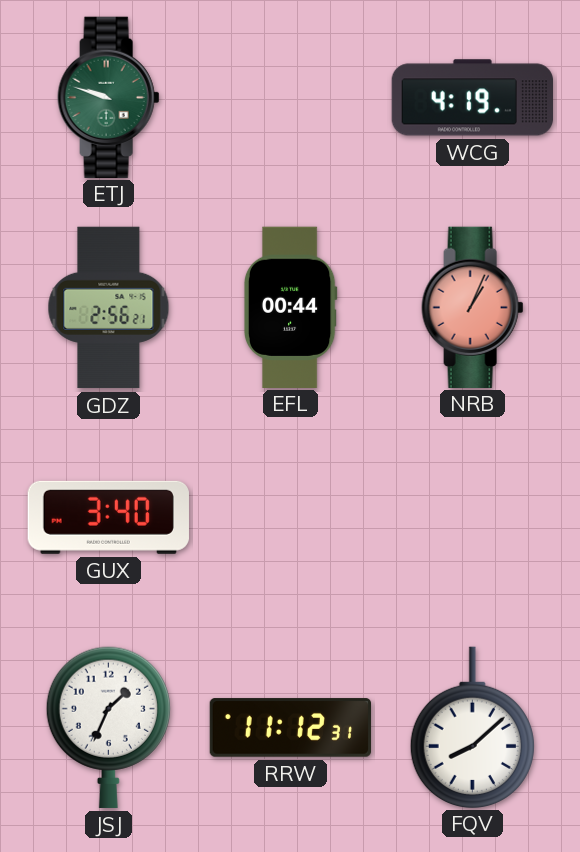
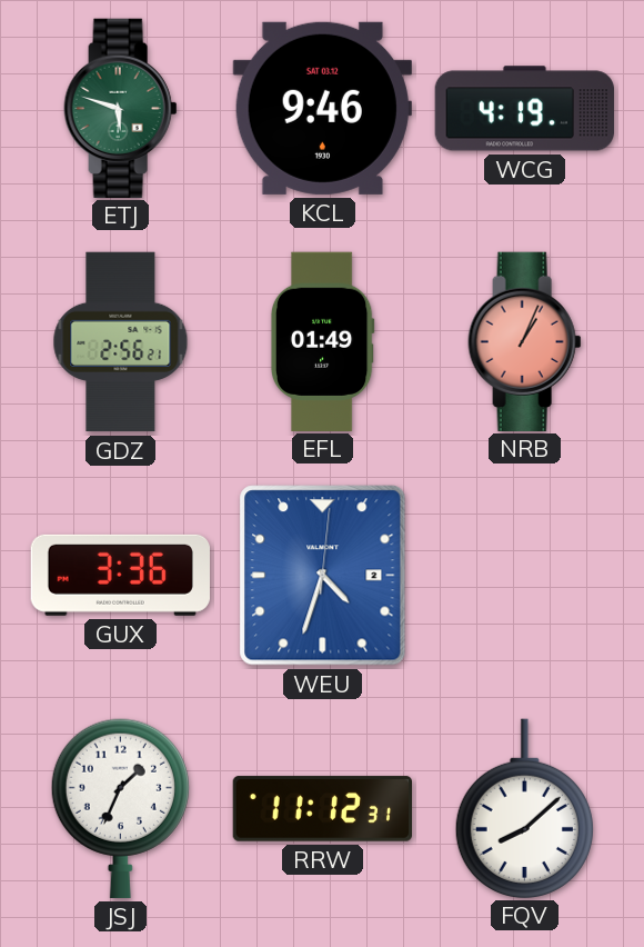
ETJ: 9:48 -> 5:48 (121, 108)
KCL: none -> 9:46 (322, 108)
EFL: 00:44 -> 01:49 (322, 341)
GUX: 3:40 -> 3:36 (120, 575)
WEU: none -> 4:33 (323, 576)
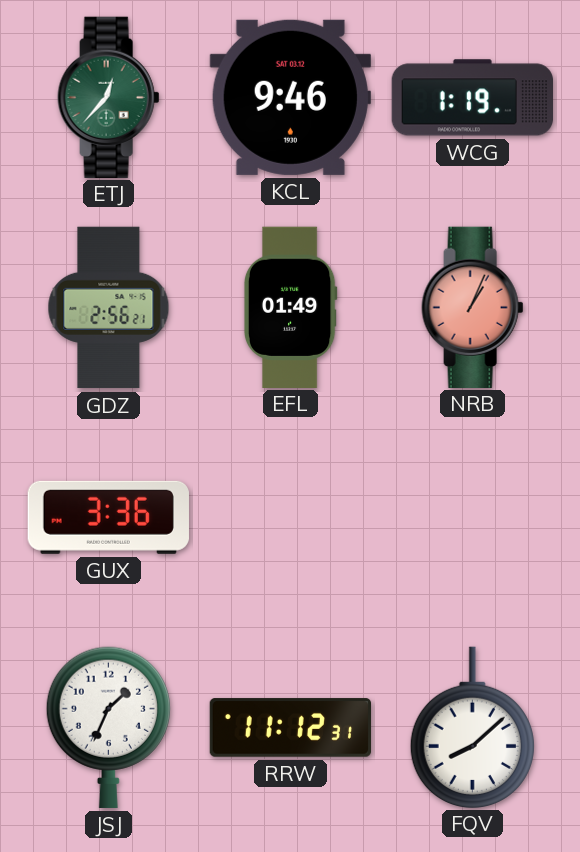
ETJ: 5:48 -> 12:37 (109, 97)
WCG: 4:19 -> 1:19 (472, 98)
WEU: 4:33 -> none (323, 576)
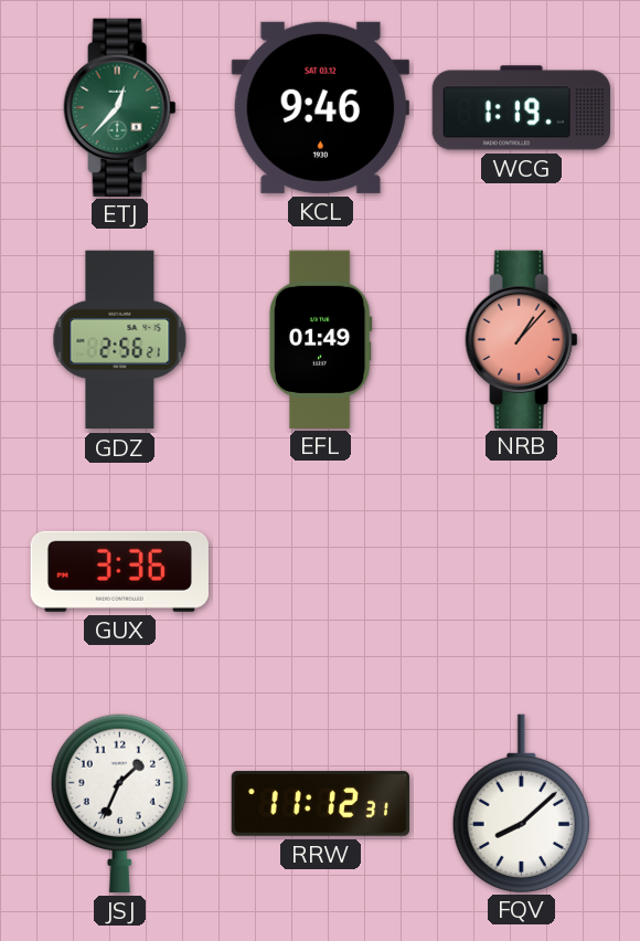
NRB: 1:04 -> 1:07 (522, 339)
